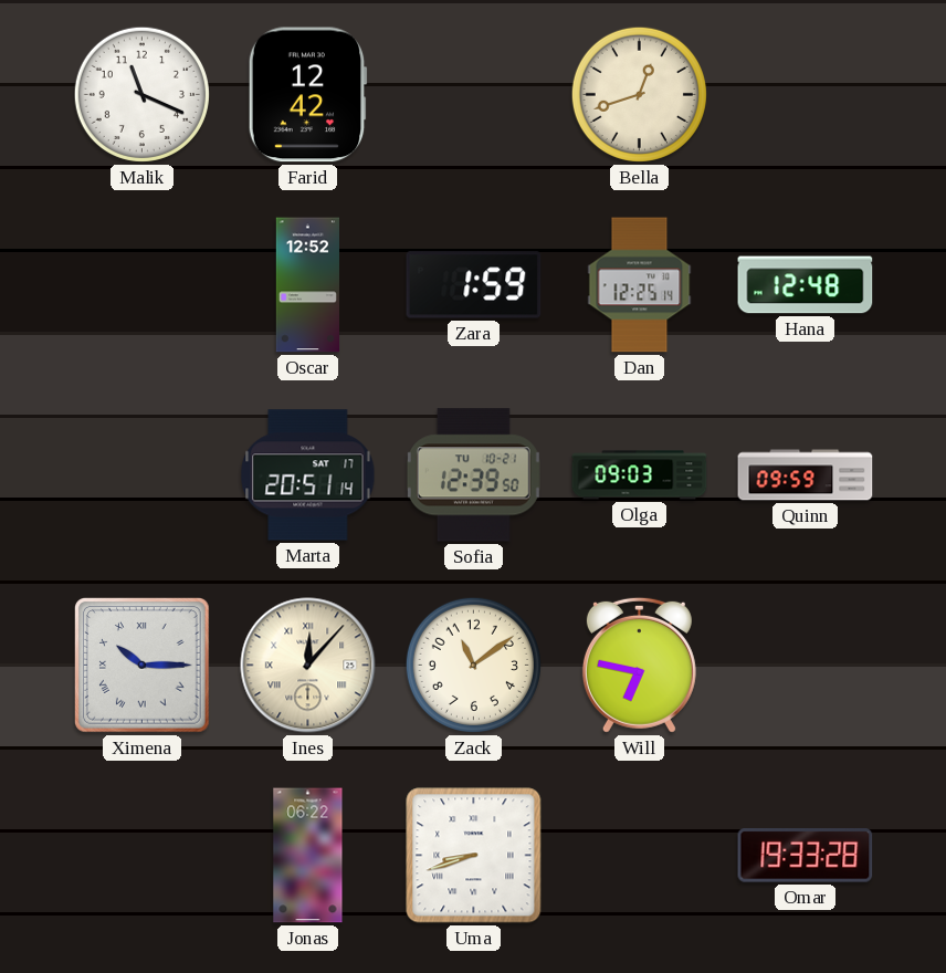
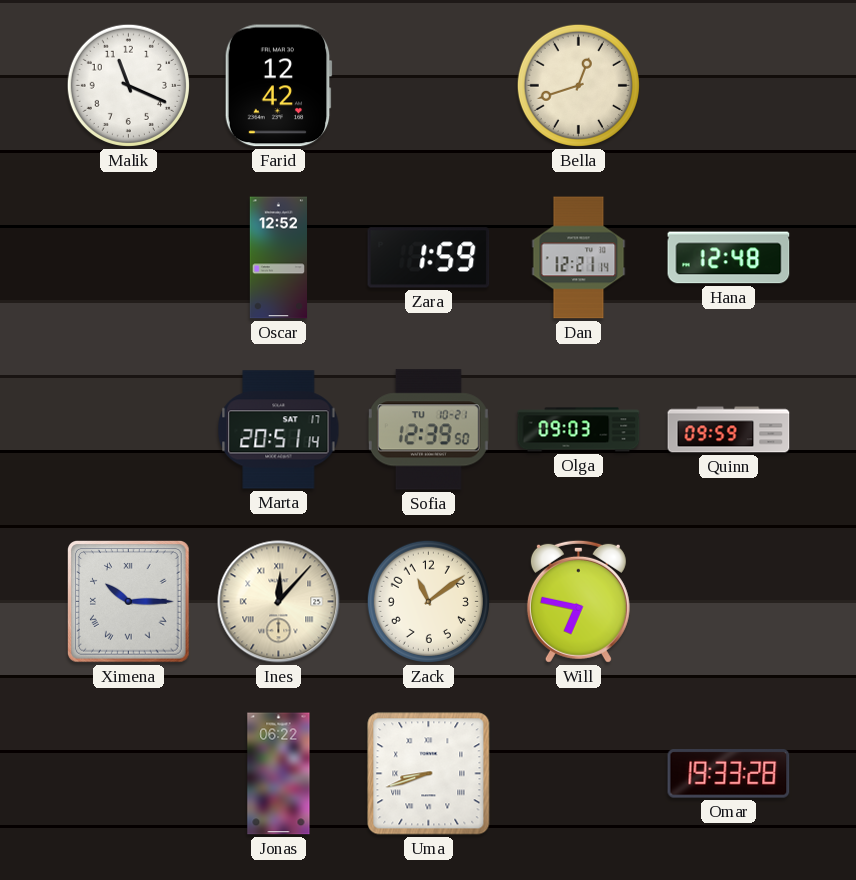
Dan: 12:25 -> 12:21 (579, 258)
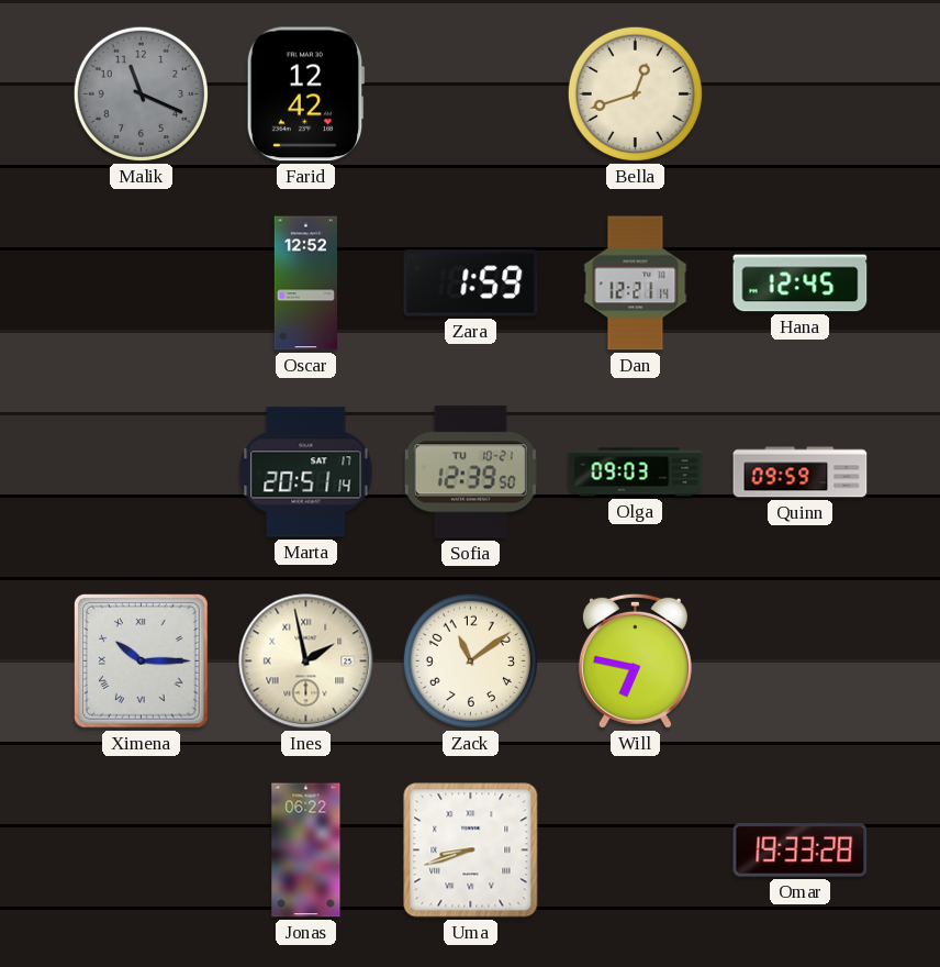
Malik dial: white -> grey (141, 93)
Hana: 12:48 -> 12:45 (801, 284)
Ines: 12:07 -> 1:58 (306, 662)
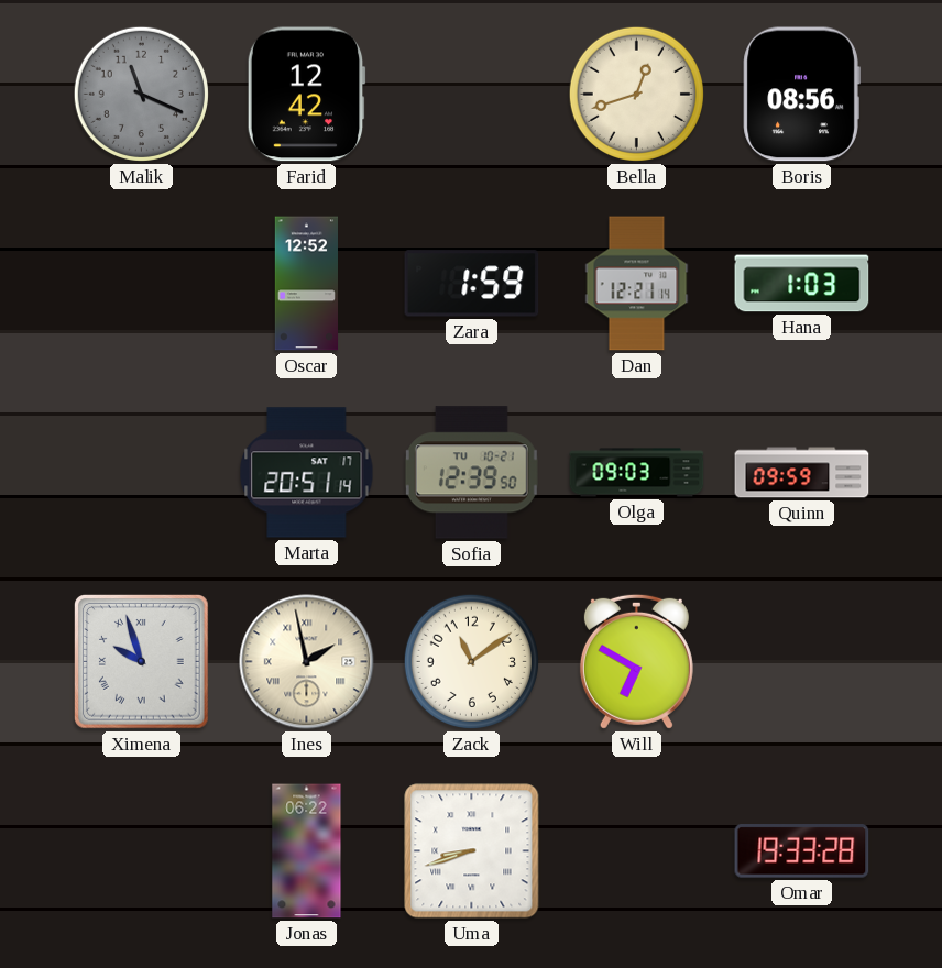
Boris: none -> 08:56 (801, 95)
Hana: 12:45 -> 1:03 (802, 284)
Ximena: 10:15 -> 9:57 (142, 662)
Will: 6:47 -> 6:50 (636, 661)
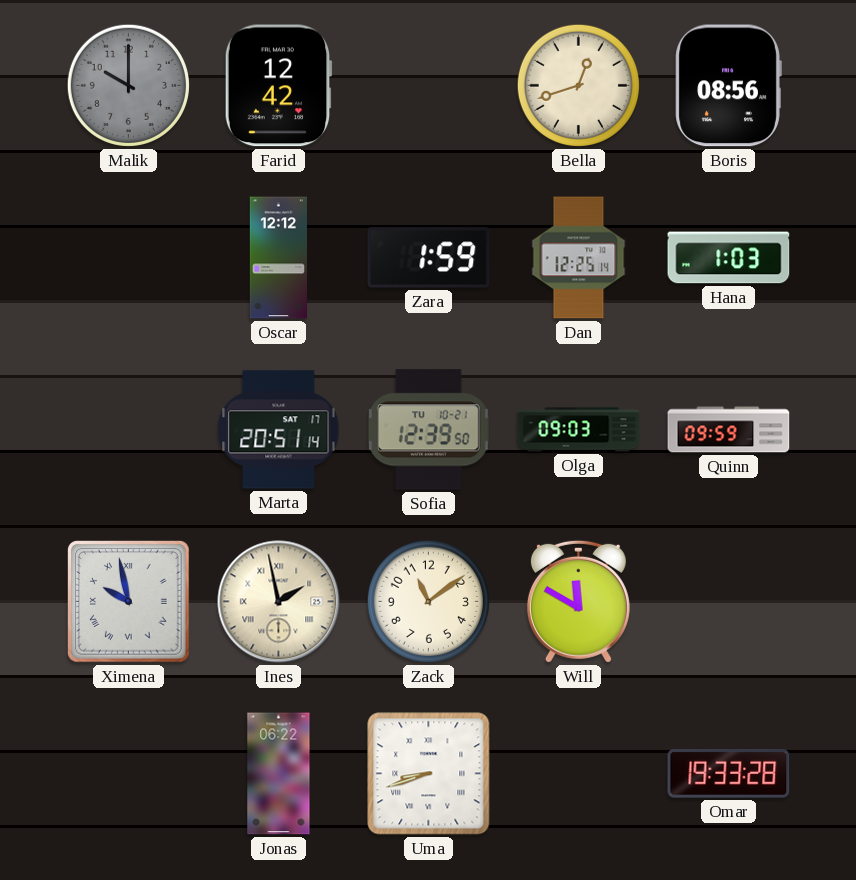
Malik: 11:19 -> 10:00 (128, 85)
Oscar: 12:52 -> 12:12 (278, 258)
Dan: 12:21 -> 12:25 (579, 258)
Ximena: 9:57 -> 9:58 (129, 602)
Will: 6:50 -> 11:50 (578, 601)
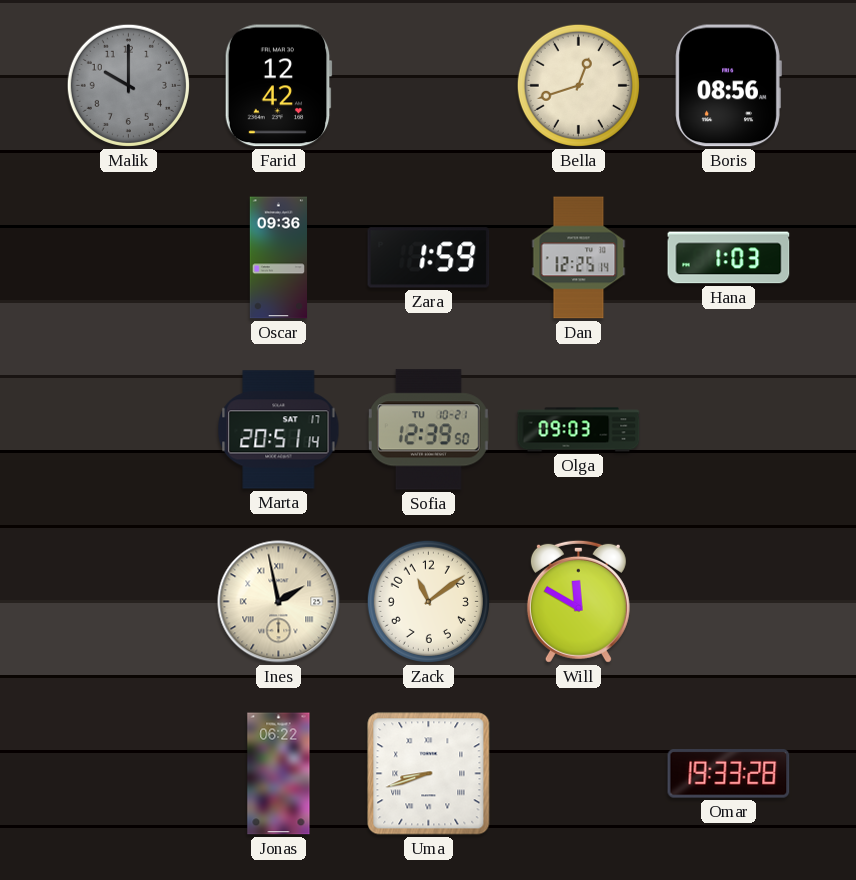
Oscar: 12:12 -> 09:36 (278, 258)
Quinn: 09:59 -> none (729, 430)
Ximena: 9:58 -> none (129, 602)
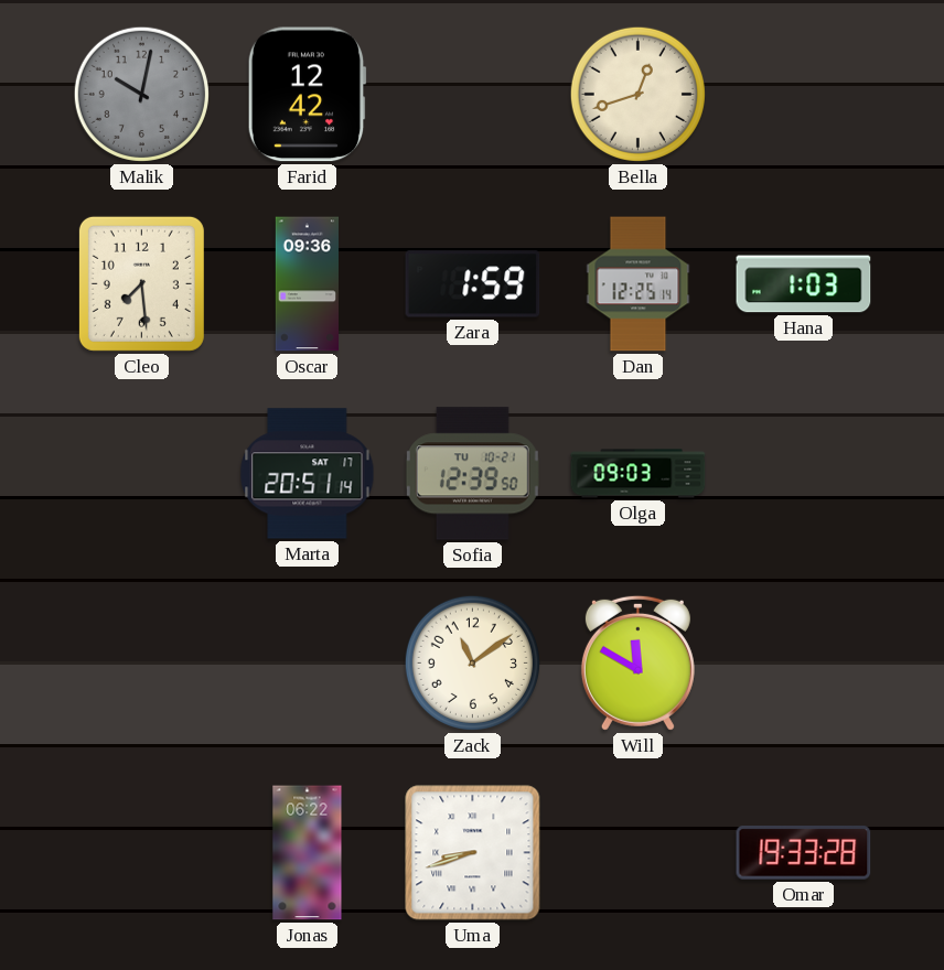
Malik: 10:00 -> 10:02 (141, 94)
Boris: 08:56 -> none (728, 86)
Cleo: none -> 7:29 (141, 283)
Ines: 1:58 -> none (279, 602)
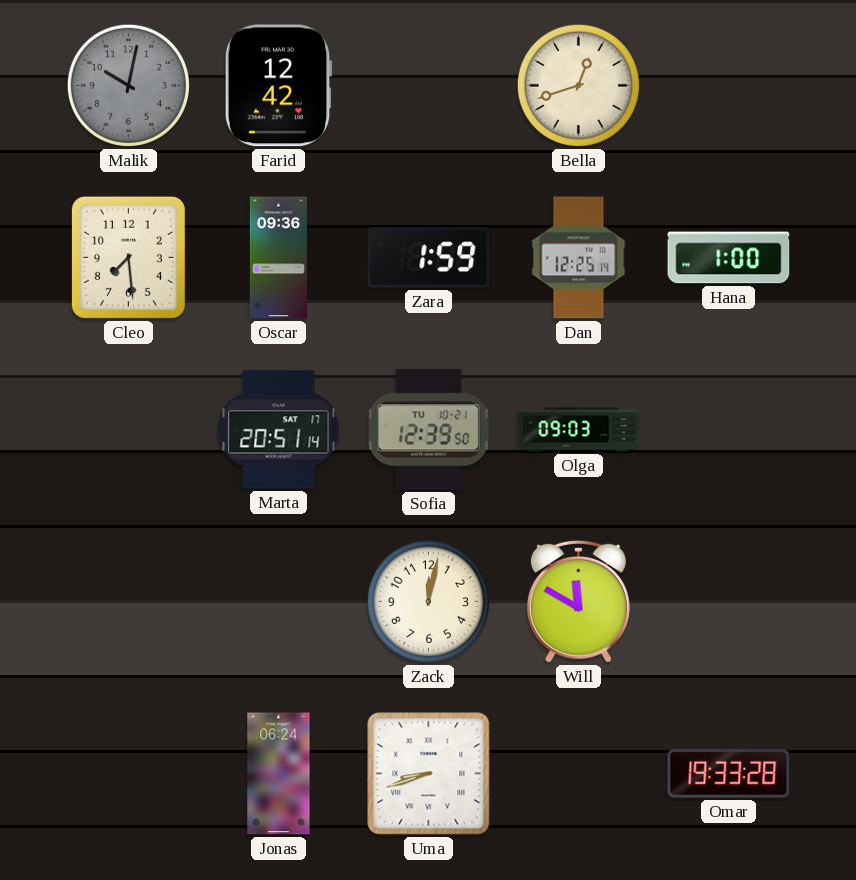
Hana: 1:03 -> 1:00 (729, 258)
Zack: 11:09 -> 12:02 (428, 601)
Jonas: 06:22 -> 06:24 (279, 774)
